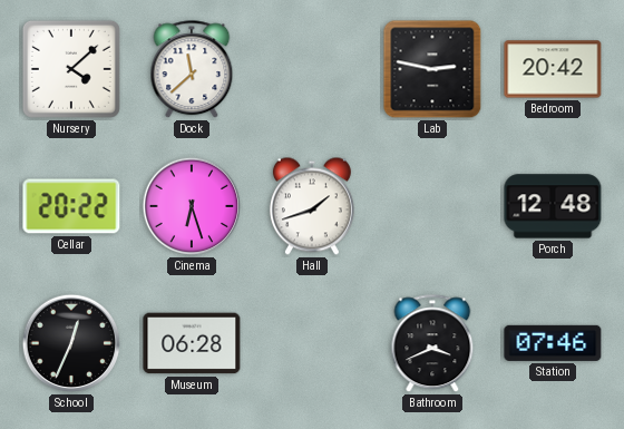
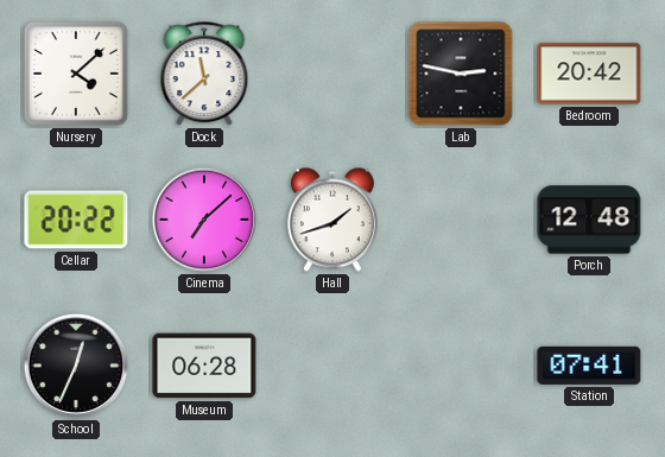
Cinema: 6:27 -> 7:08 (204, 220)
Bathroom: 3:41 -> none (432, 344)
Station: 07:46 -> 07:41 (589, 366)
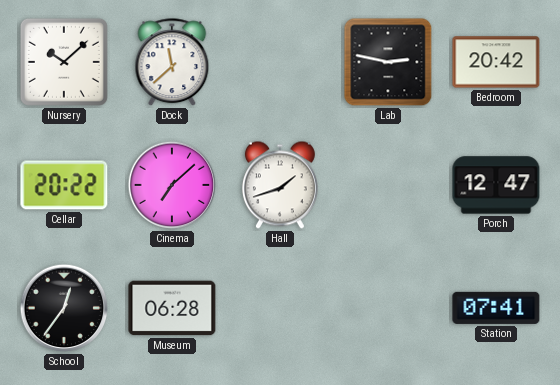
Nursery: 4:08 -> 10:08 (64, 62)
Porch: 12:48 -> 12:47 (496, 185)
School: 12:34 -> 12:36 (64, 308)
